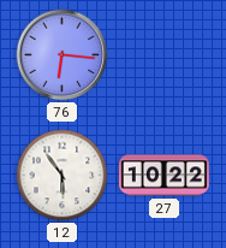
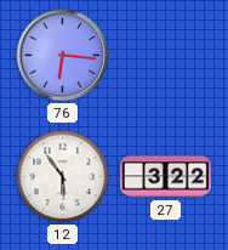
27: 10:22 -> 3:22 (165, 177)
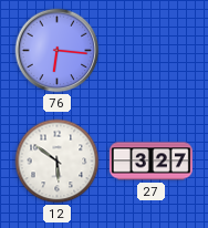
12: 5:54 -> 5:51 (58, 162)
27: 3:22 -> 3:27 (150, 162)
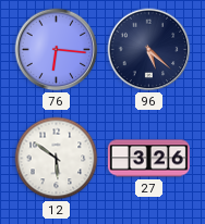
96: none -> 5:22 (149, 50)
27: 3:27 -> 3:26 (148, 159)
